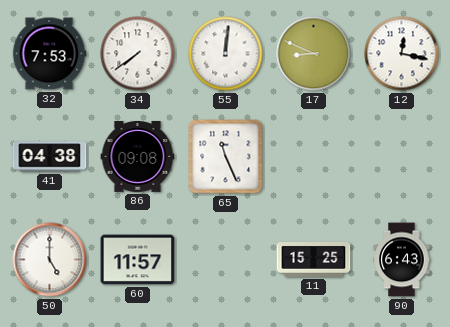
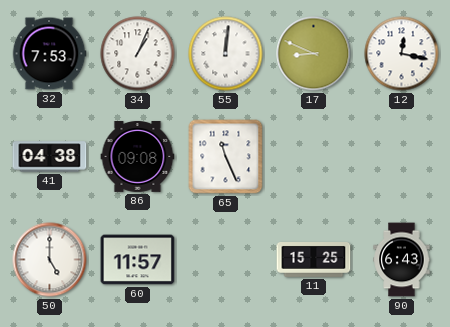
34: 7:39 -> 1:04 (138, 54)
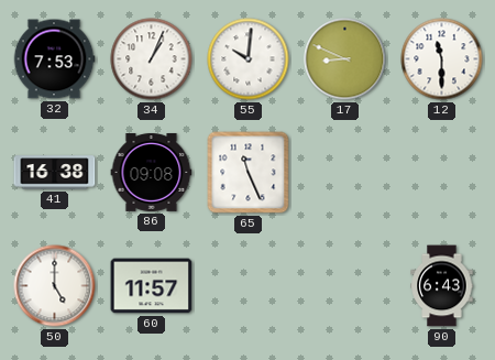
55: 12:01 -> 10:01 (249, 59)
12: 12:17 -> 11:30 (442, 59)
41: 04:38 -> 16:38 (55, 173)
11: 15:25 -> none (314, 260)
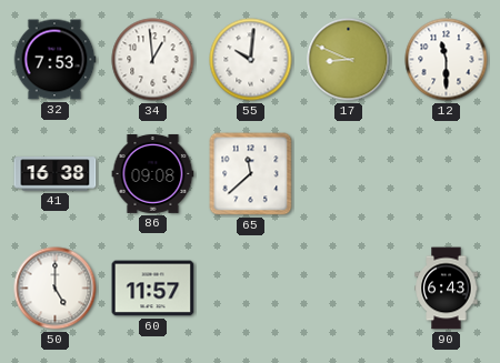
34: 1:04 -> 12:59 (153, 60)
65: 11:26 -> 11:38 (251, 174)
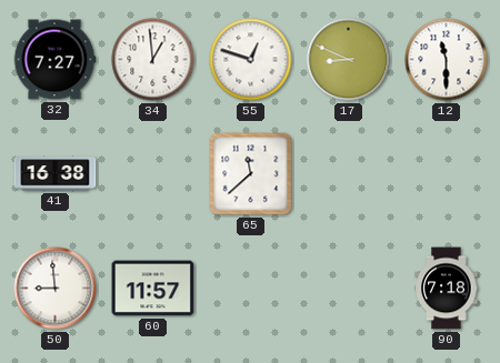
32: 7:53 -> 7:27 (54, 60)
55: 10:01 -> 12:48 (251, 60)
86: 09:08 -> none (153, 173)
50: 5:00 -> 8:59 (56, 289)
90: 6:43 -> 7:18 (447, 289)
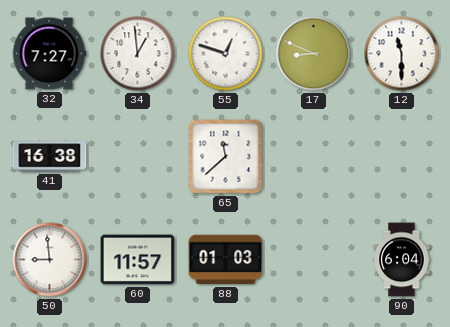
88: none -> 01:03 (226, 260)
90: 7:18 -> 6:04 (402, 260)
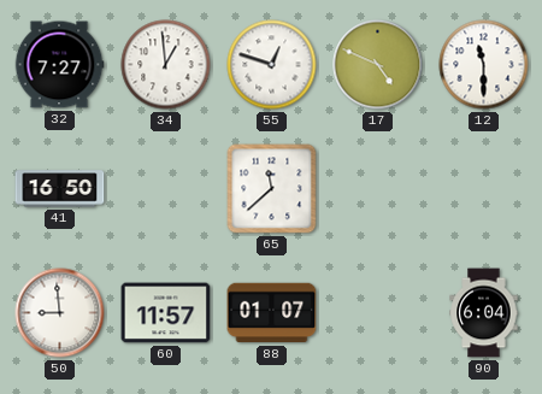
17: 8:49 -> 4:49 (378, 65)
41: 16:38 -> 16:50 (60, 189)
88: 01:03 -> 01:07 (272, 313)
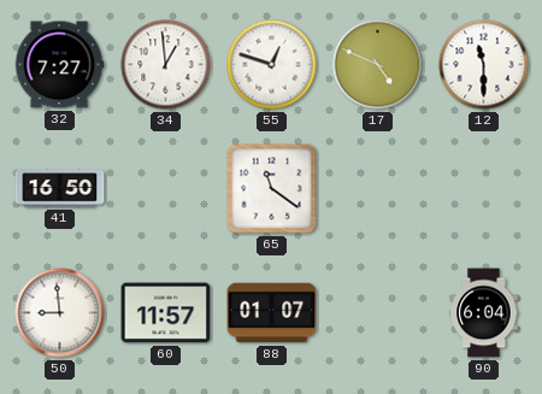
65: 11:38 -> 11:21 (272, 189)
